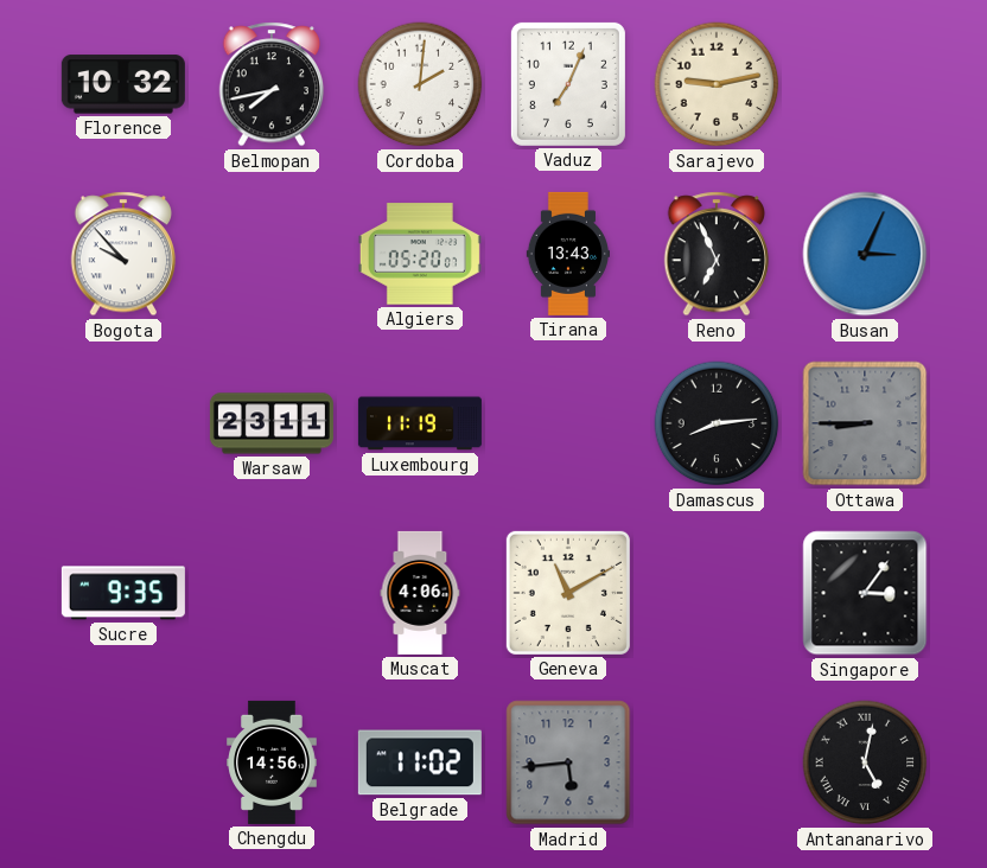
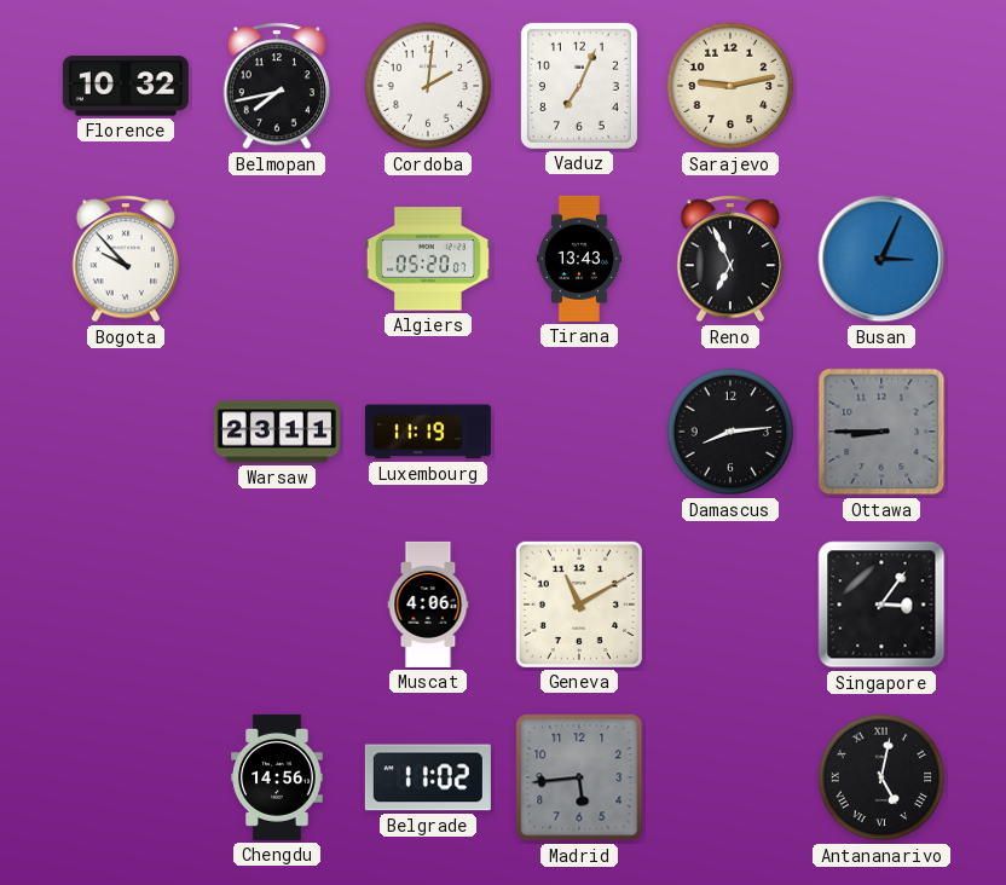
Sucre: 9:35 -> none (123, 593)
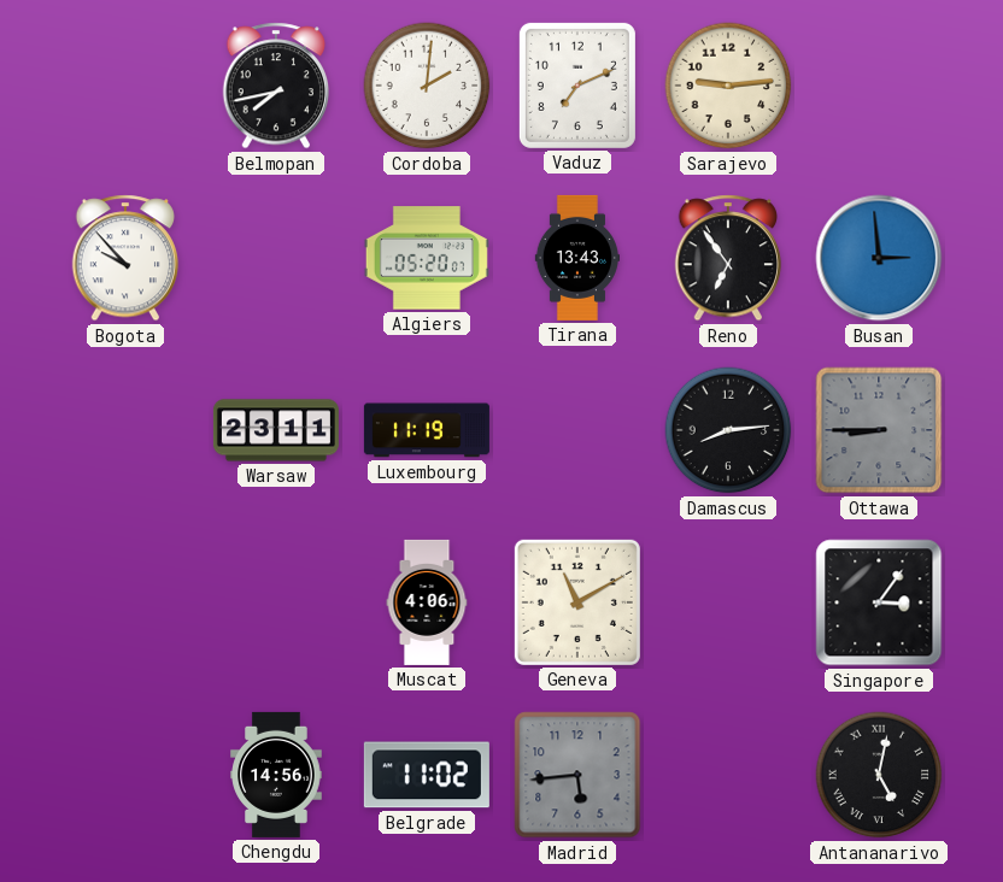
Florence: 10:32 -> none (126, 86)
Vaduz: 7:04 -> 7:11 (577, 86)
Sarajevo: 9:13 -> 9:14 (728, 86)
Reno: 6:56 -> 6:54 (728, 258)
Busan: 3:04 -> 2:59 (879, 258)
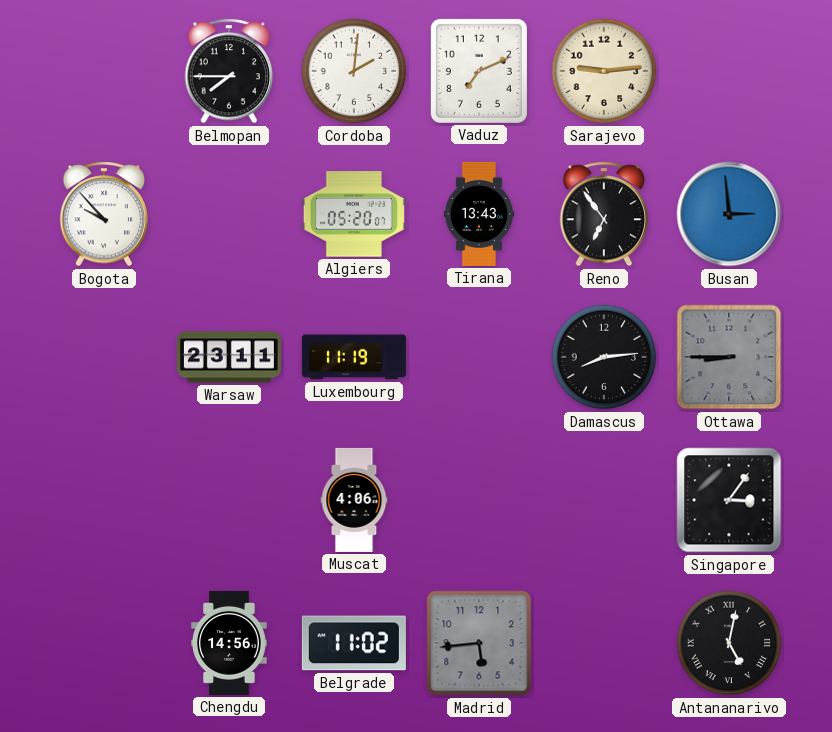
Belmopan: 7:43 -> 7:45 (229, 71)
Geneva: 11:10 -> none (577, 602)
